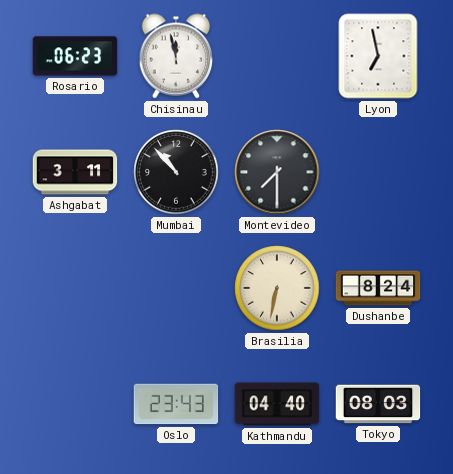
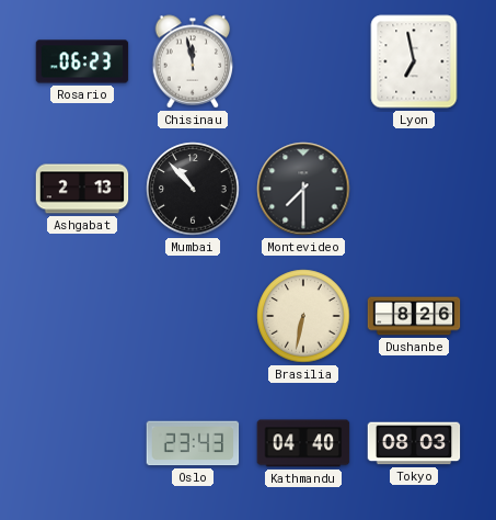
Ashgabat: 3:11 -> 2:13 (82, 189)
Dushanbe: 8:24 -> 8:26 (414, 316)
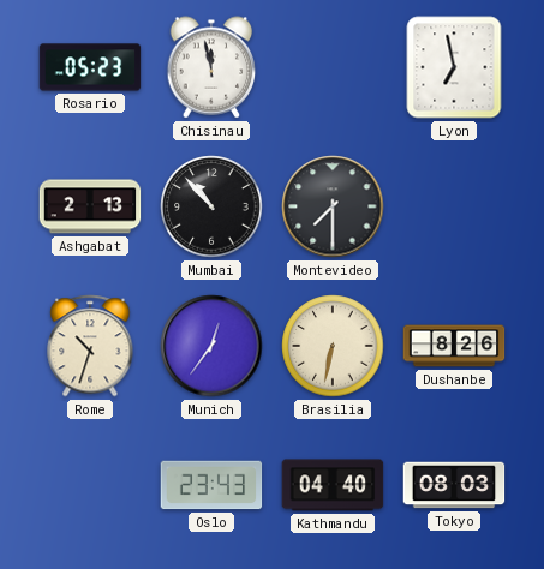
Rosario: 06:23 -> 05:23 (90, 67)
Rome: none -> 10:33 (90, 346)
Munich: none -> 12:36 (211, 346)
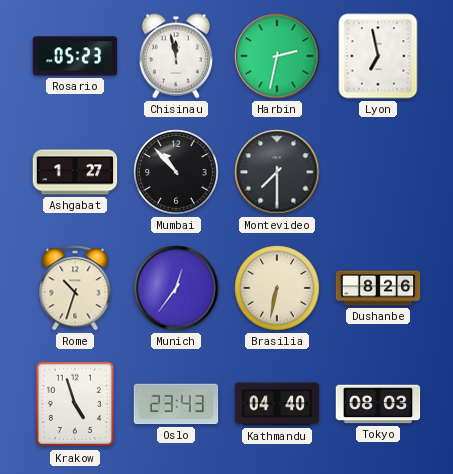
Harbin: none -> 2:32 (277, 56)
Ashgabat: 2:13 -> 1:27 (75, 172)
Krakow: none -> 4:57 (75, 404)
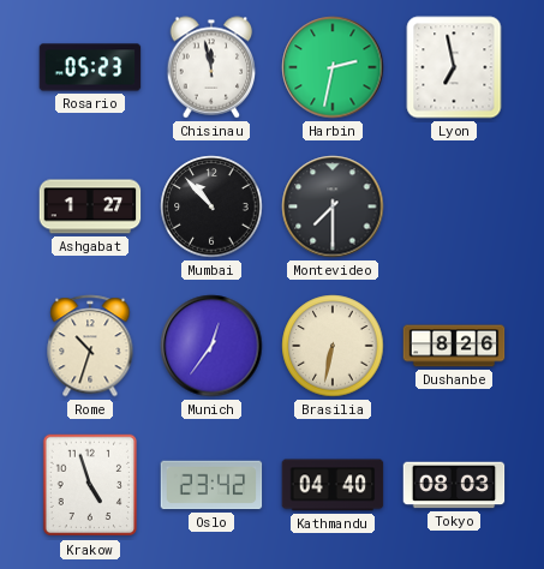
Oslo: 23:43 -> 23:42 (211, 485)
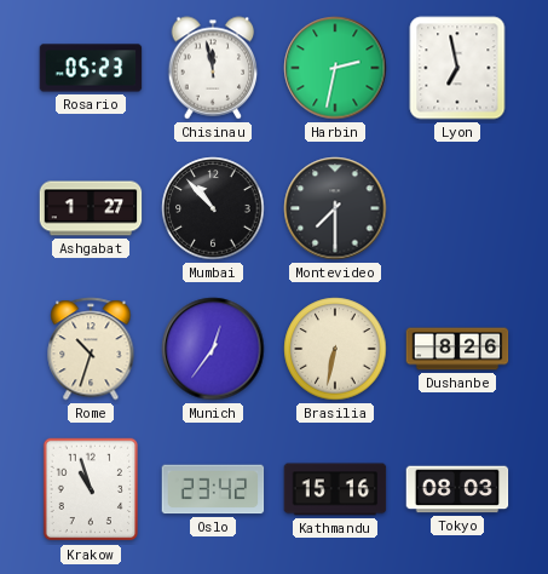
Krakow: 4:57 -> 10:57 (91, 489)
Kathmandu: 04:40 -> 15:16 (335, 489)
